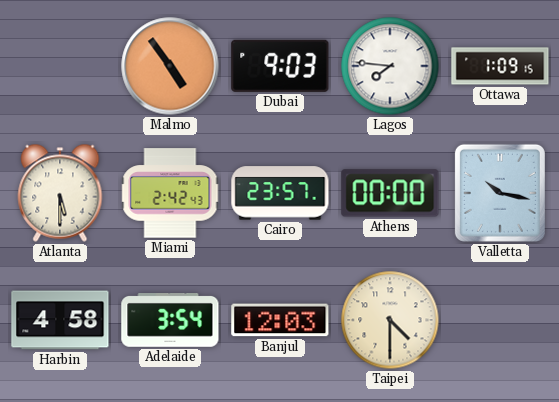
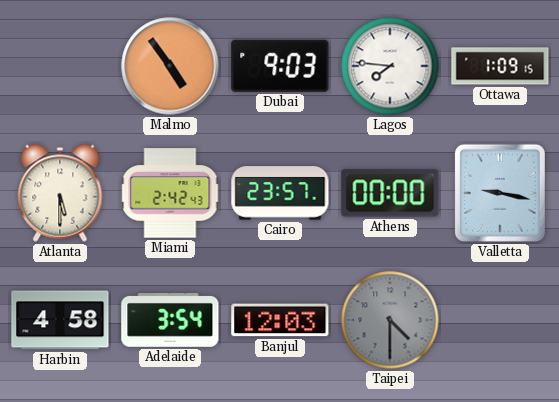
Valletta: 10:17 -> 9:17 (500, 193)
Taipei dial: cream -> grey (390, 320)
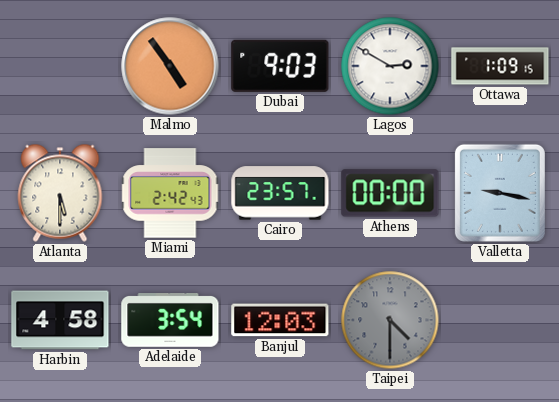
Lagos: 7:46 -> 2:50 (390, 66)
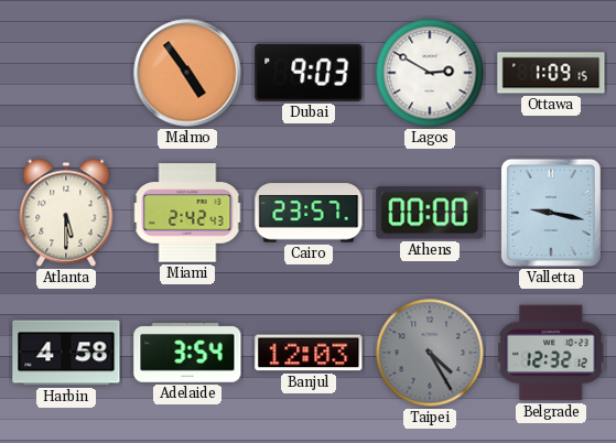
Taipei: 4:30 -> 4:25 (430, 353)
Belgrade: none -> 12:32 (551, 353)
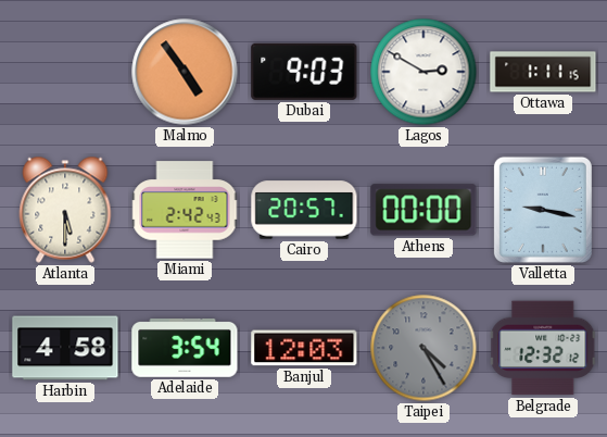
Ottawa: 1:09 -> 1:11 (543, 72)
Cairo: 23:57 -> 20:57 (304, 210)
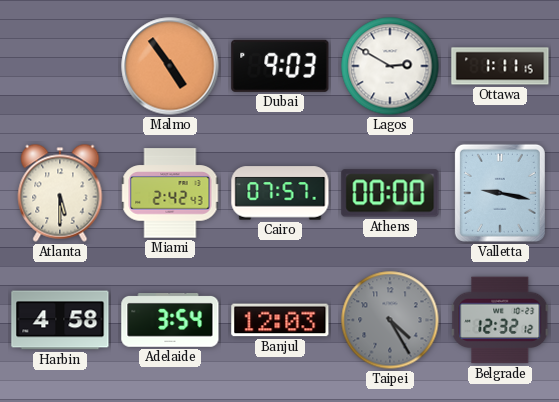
Cairo: 20:57 -> 07:57 (280, 193)
